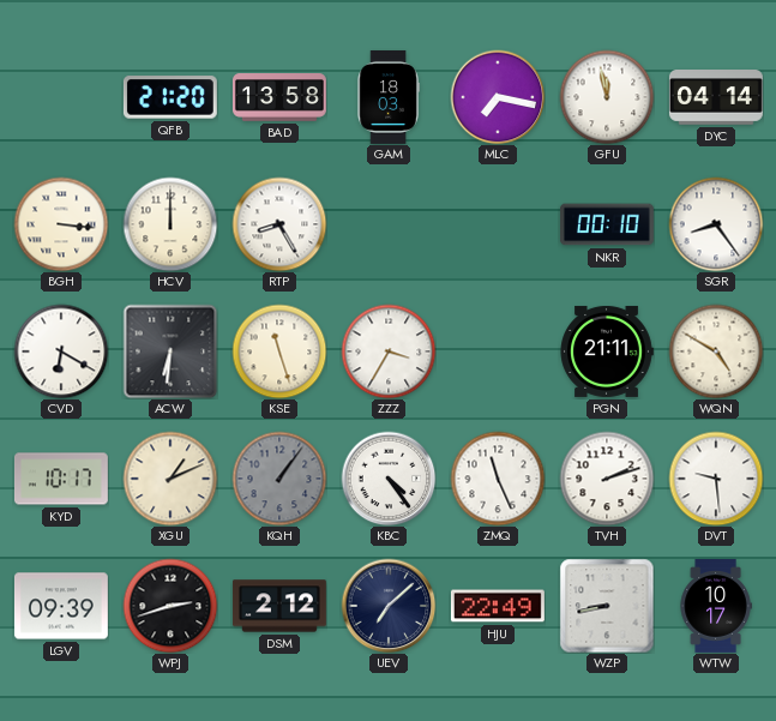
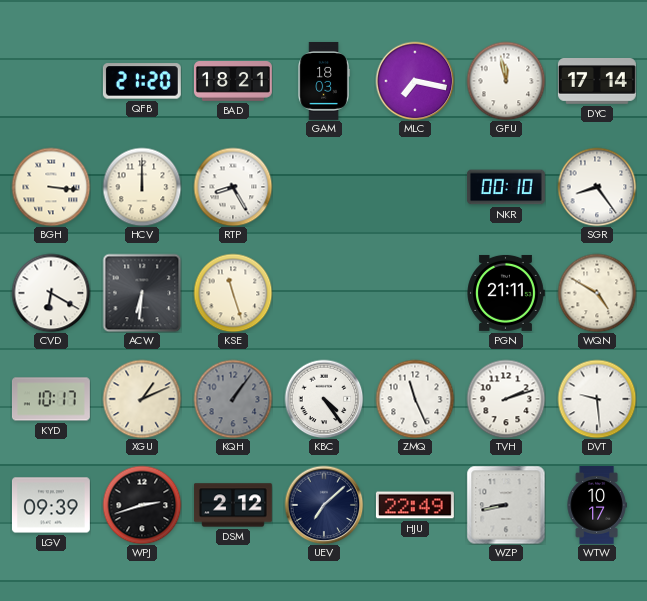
BAD: 13:58 -> 18:21 (233, 82)
DYC: 04:14 -> 17:14 (597, 81)
ZZZ: 3:35 -> none (389, 352)
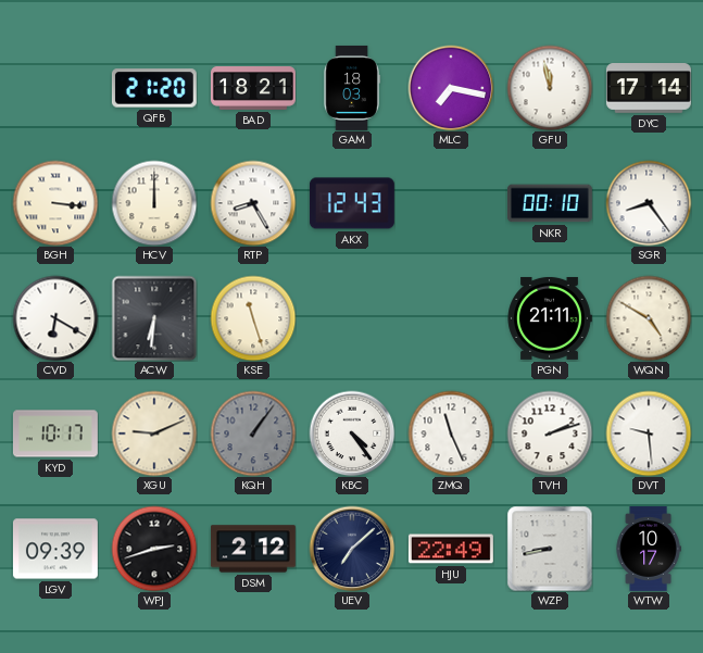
AKX: none -> 12:43 (352, 203)
XGU: 1:11 -> 9:11 (154, 434)
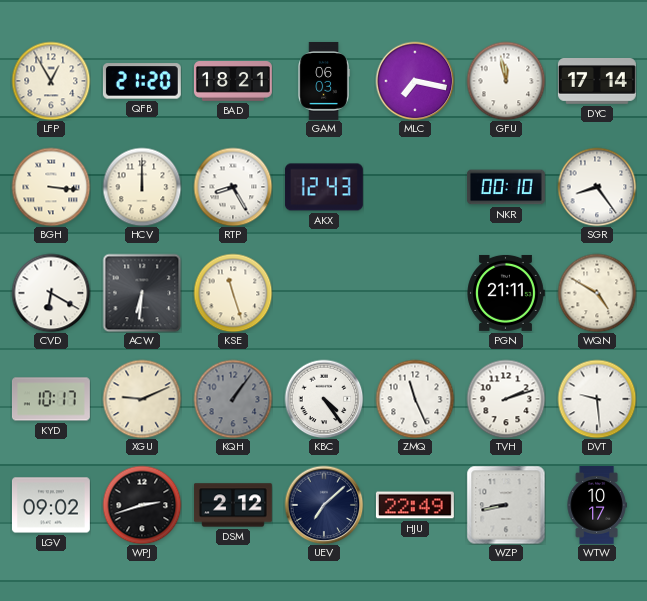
LFP: none -> 12:55 (51, 81)
GAM: 18:03 -> 06:03 (324, 81)
LGV: 09:39 -> 09:02 (51, 505)
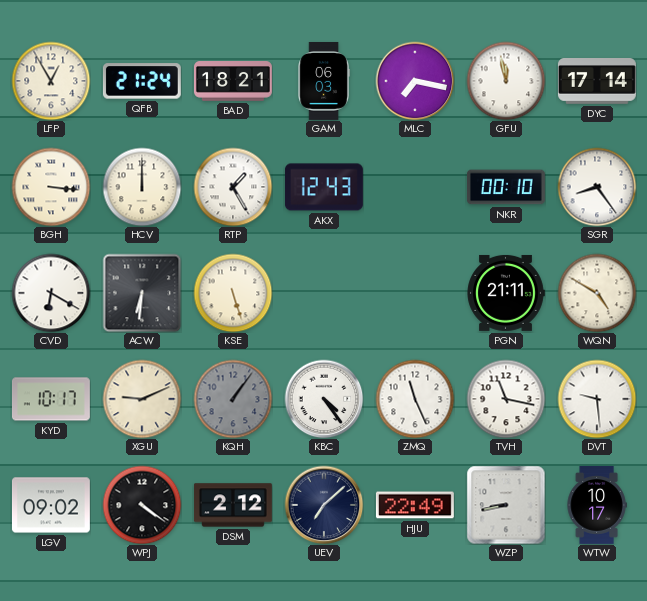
QFB: 21:20 -> 21:24 (142, 81)
RTP: 8:25 -> 1:25 (233, 187)
KSE: 11:27 -> 5:27 (233, 293)
TVH: 2:12 -> 11:17 (506, 399)
WPJ: 2:42 -> 4:21 (142, 505)
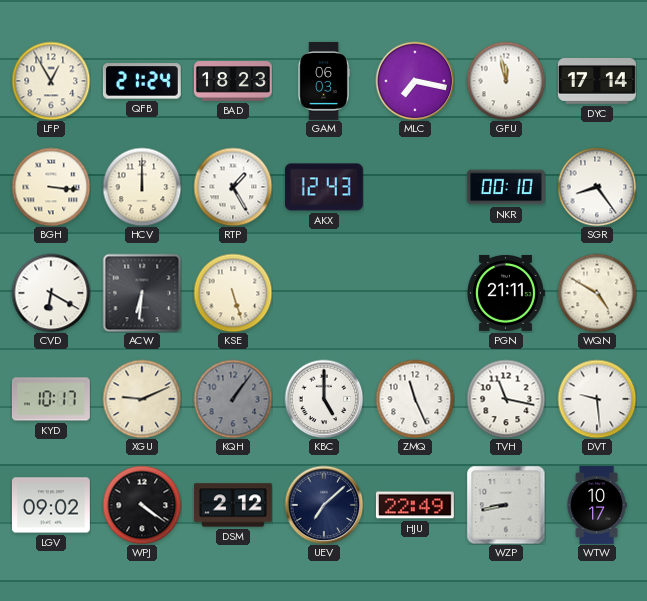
BAD: 18:21 -> 18:23 (233, 82)
KBC: 4:24 -> 5:00 (324, 399)
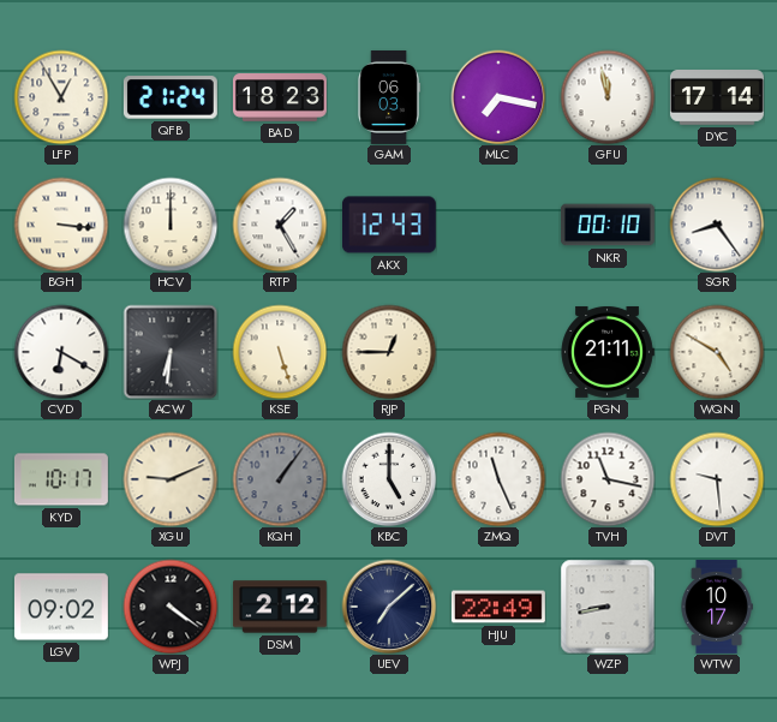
RJP: none -> 12:45 (389, 352)
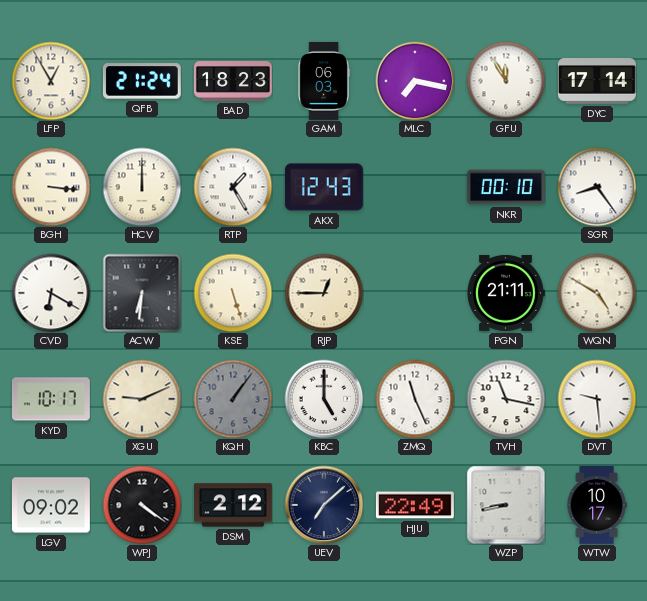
GFU: 11:58 -> 11:55 (506, 81)
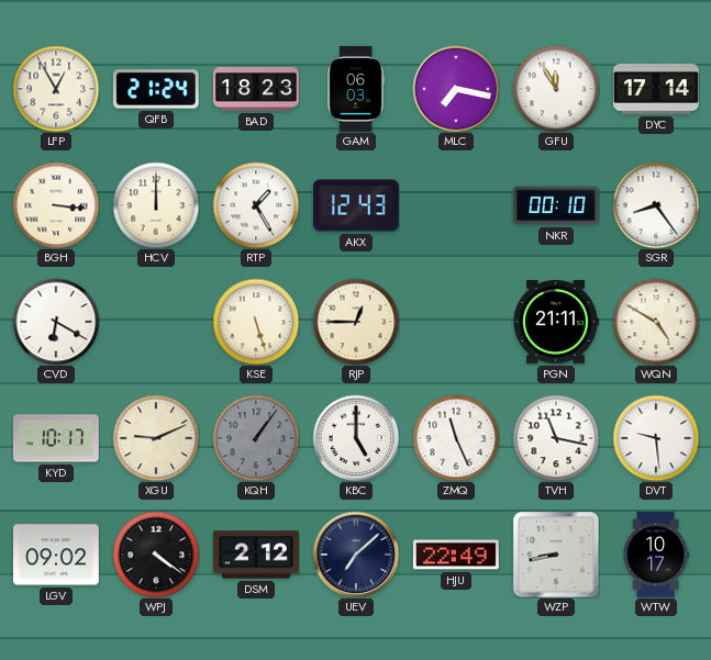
ACW: 6:31 -> none (142, 293)
